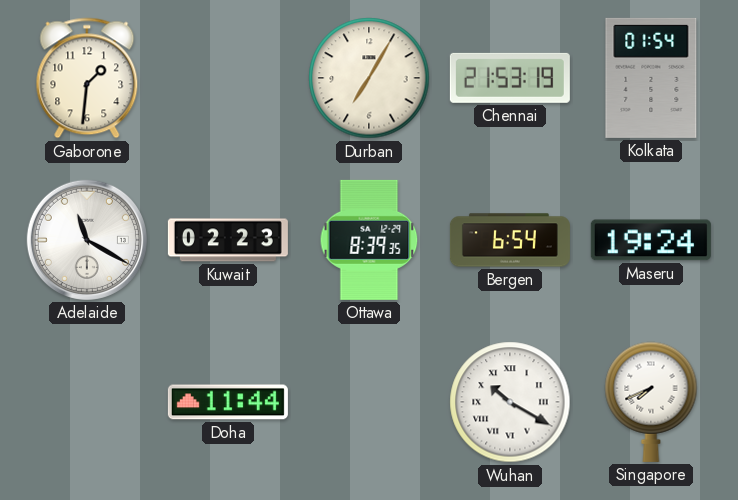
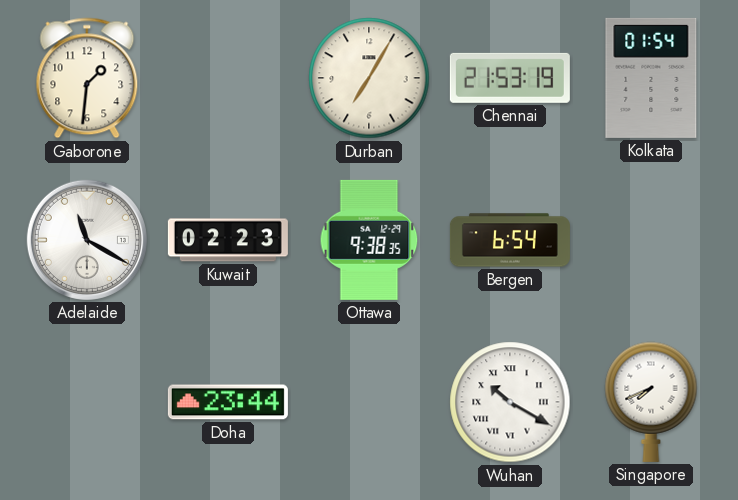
Ottawa: 8:39 -> 9:38 (369, 240)
Maseru: 19:24 -> none (651, 240)
Doha: 11:44 -> 23:44 (228, 402)
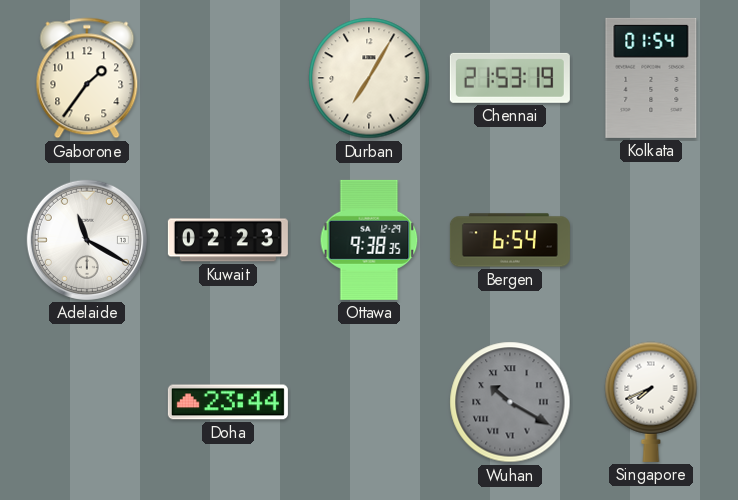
Gaborone: 1:31 -> 1:36 (87, 78)
Wuhan dial: white -> grey (510, 402)
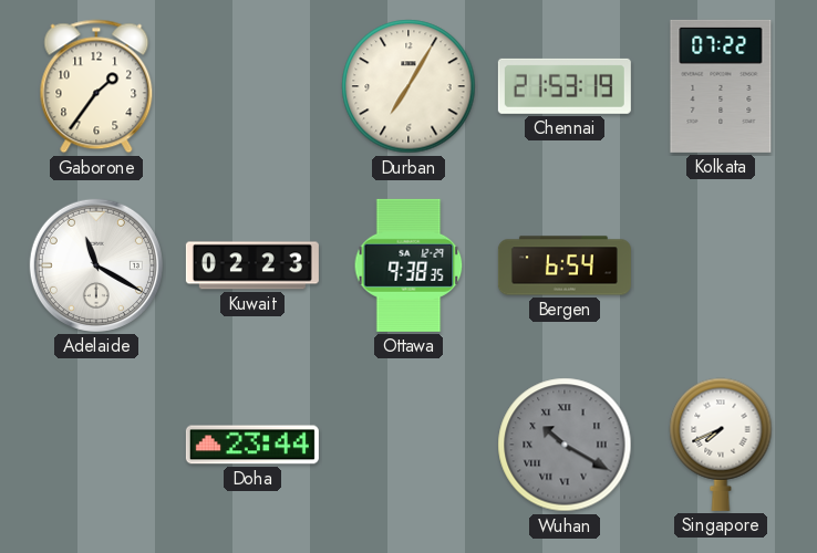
Kolkata: 01:54 -> 07:22 (721, 86)
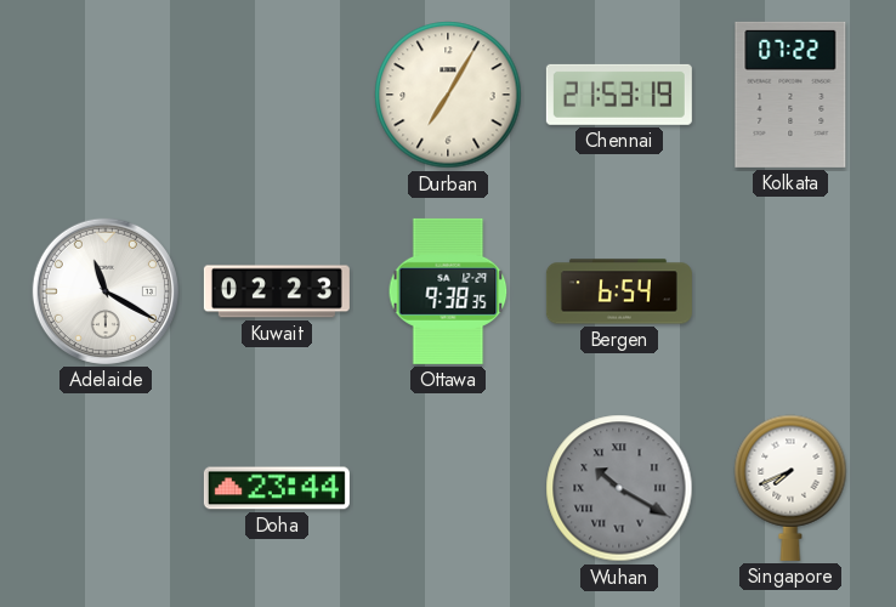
Gaborone: 1:36 -> none (96, 86)
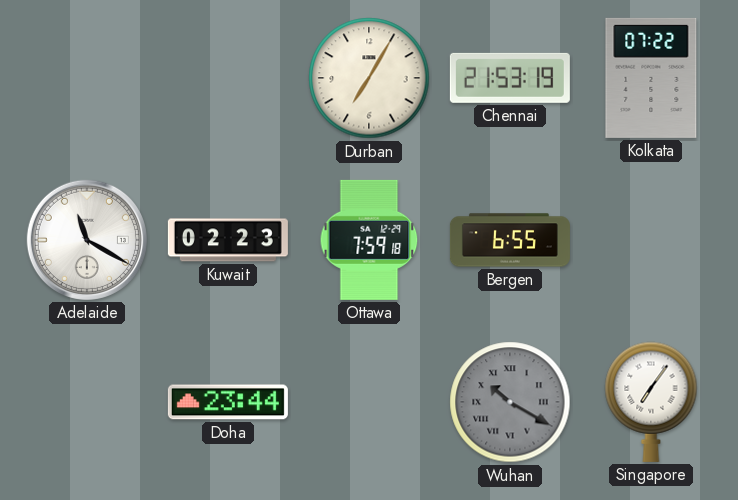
Ottawa: 9:38 -> 7:59 (369, 240)
Bergen: 6:54 -> 6:55 (510, 240)
Singapore: 7:41 -> 7:06 (651, 402)
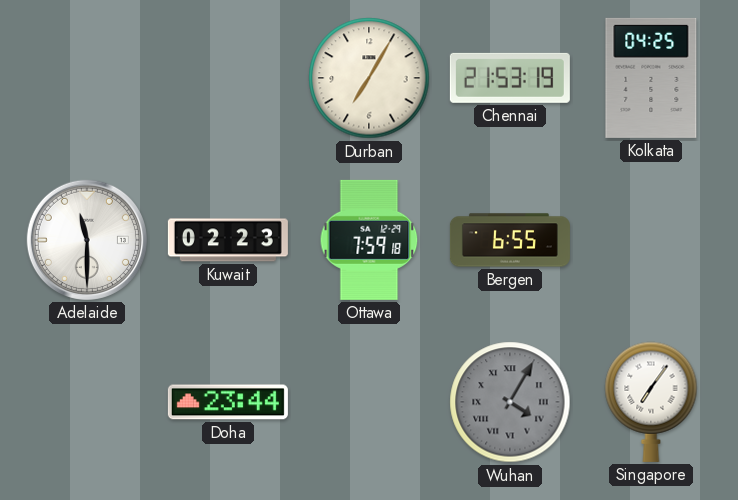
Kolkata: 07:22 -> 04:25 (651, 78)
Adelaide: 11:20 -> 11:30 (87, 240)
Wuhan: 10:20 -> 4:05 (510, 402)
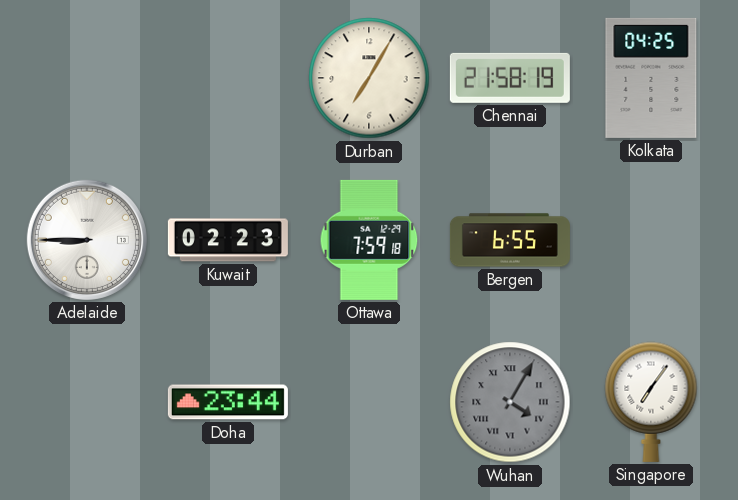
Chennai: 21:53 -> 21:58 (510, 78)
Adelaide: 11:30 -> 8:45 (87, 240)
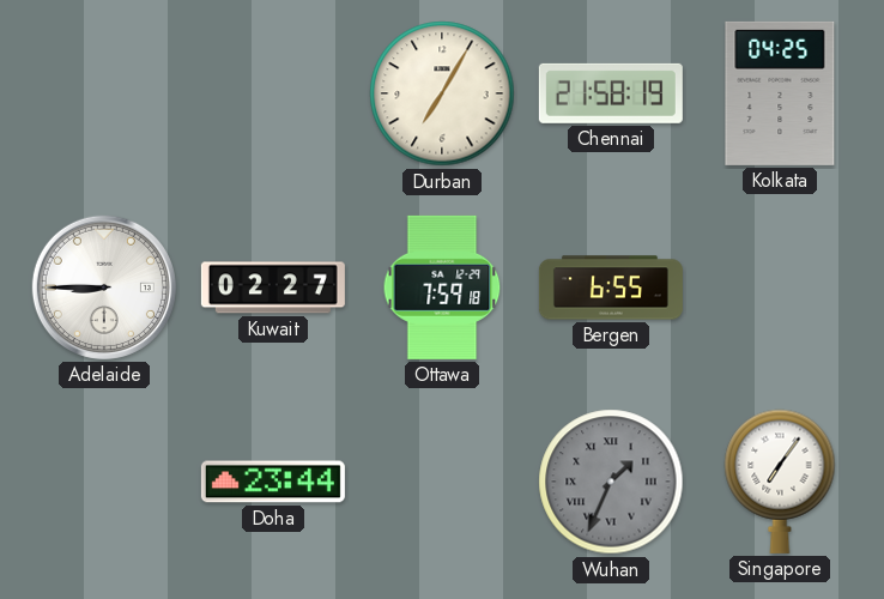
Kuwait: 02:23 -> 02:27 (273, 288)
Wuhan: 4:05 -> 1:34 (611, 482)
